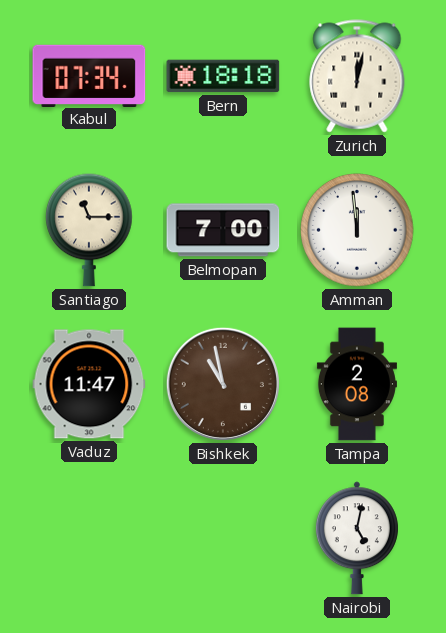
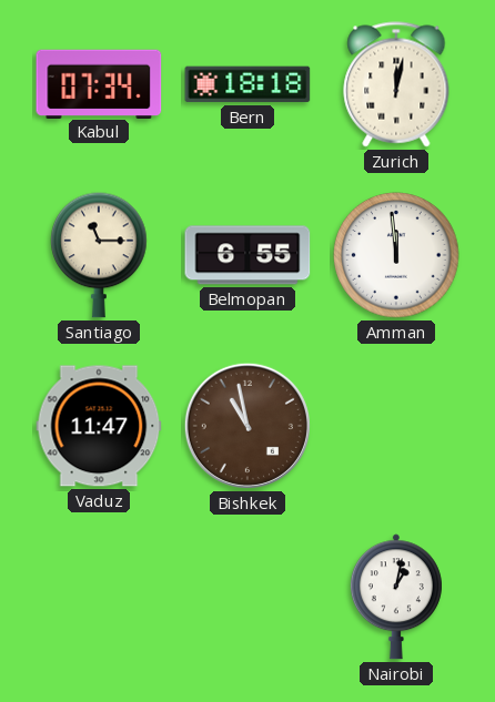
Belmopan: 7:00 -> 6:55 (247, 255)
Tampa: 2:08 -> none (357, 384)
Nairobi: 5:02 -> 1:02 (396, 597)
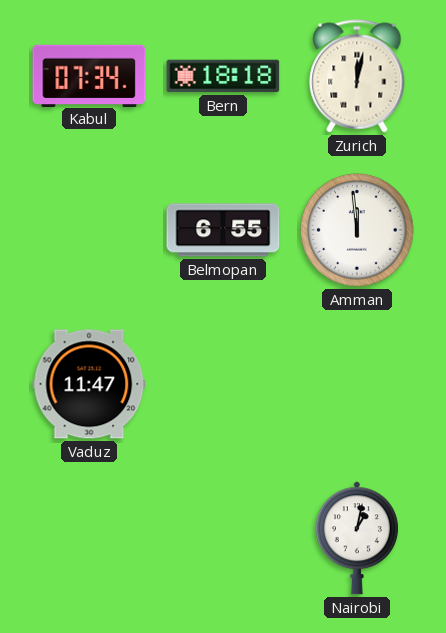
Santiago: 11:15 -> none (99, 255)
Bishkek: 10:58 -> none (247, 426)
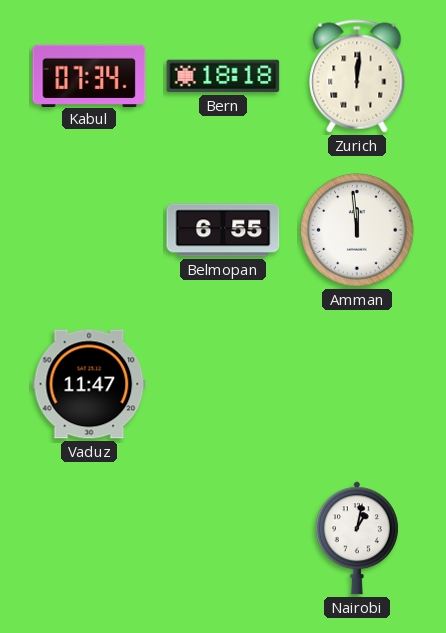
Zurich: 12:02 -> 12:01 (357, 76)
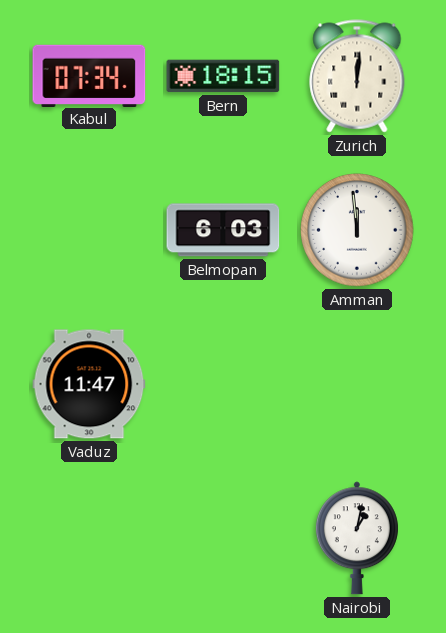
Bern: 18:18 -> 18:15 (223, 76)
Belmopan: 6:55 -> 6:03 (223, 230)
